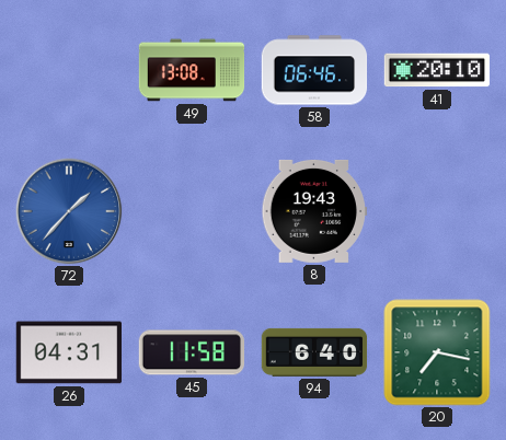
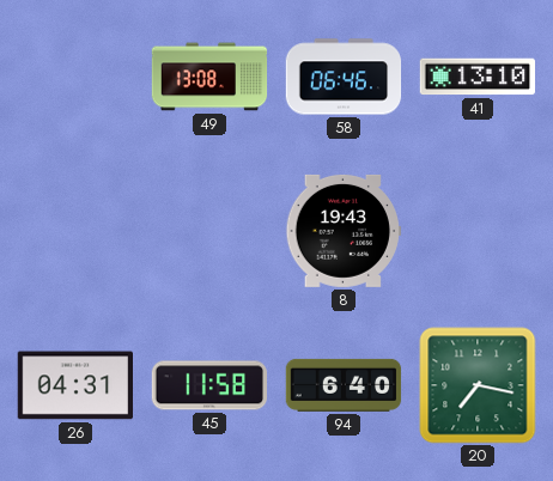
41: 20:10 -> 13:10 (476, 77)
72: 1:37 -> none (69, 211)
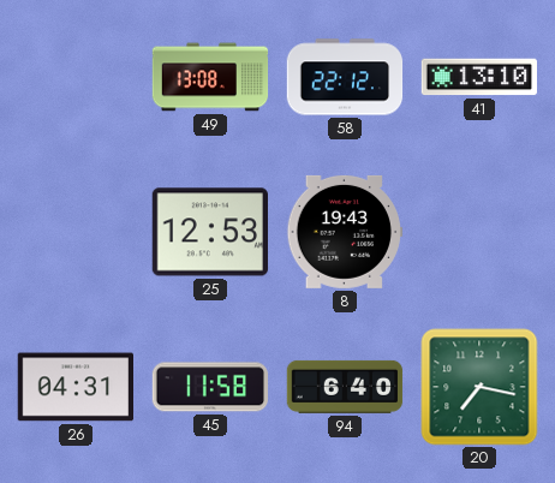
58: 06:46 -> 22:12 (345, 77)
25: none -> 12:53 (209, 232)
